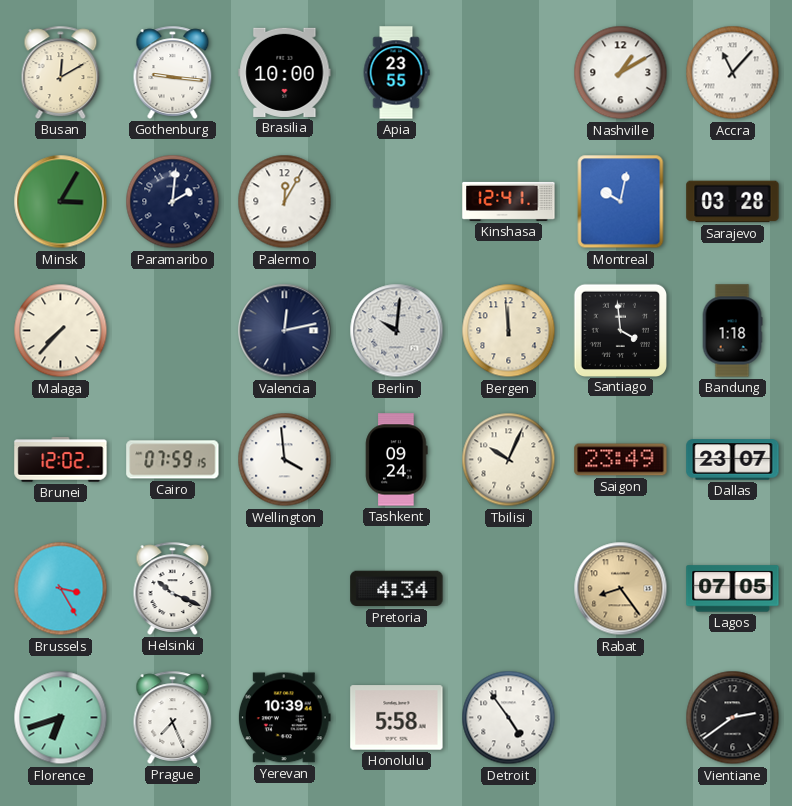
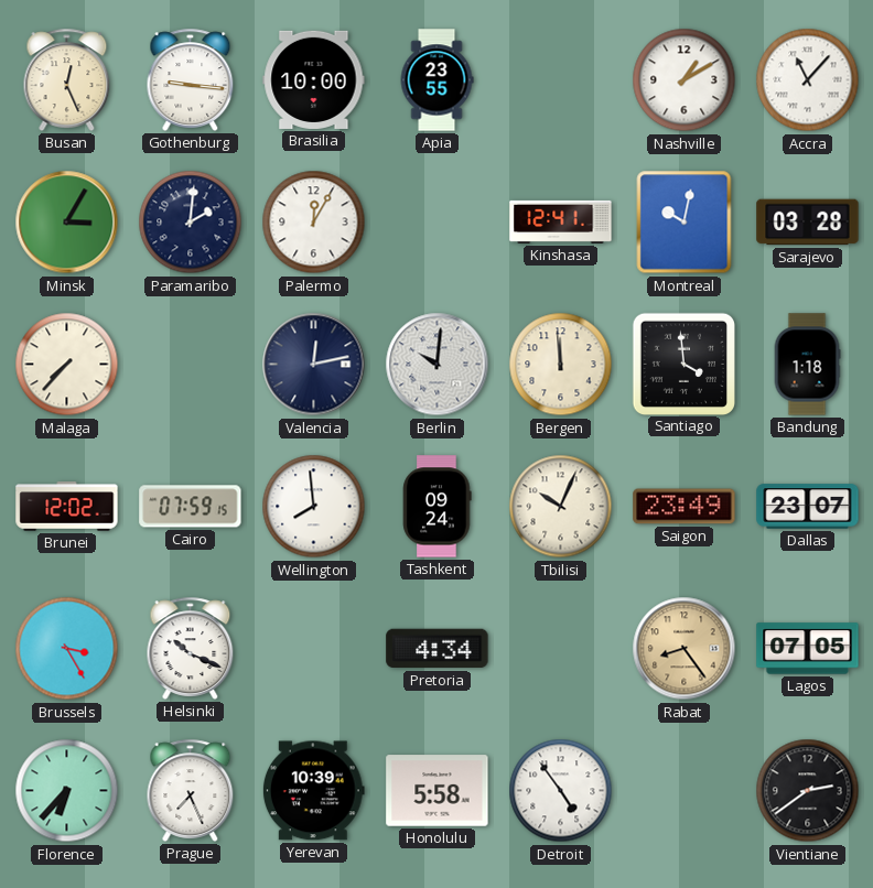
Busan: 12:10 -> 12:26 (67, 79)
Wellington: 3:59 -> 7:59 (314, 507)
Florence: 6:42 -> 6:37 (67, 791)
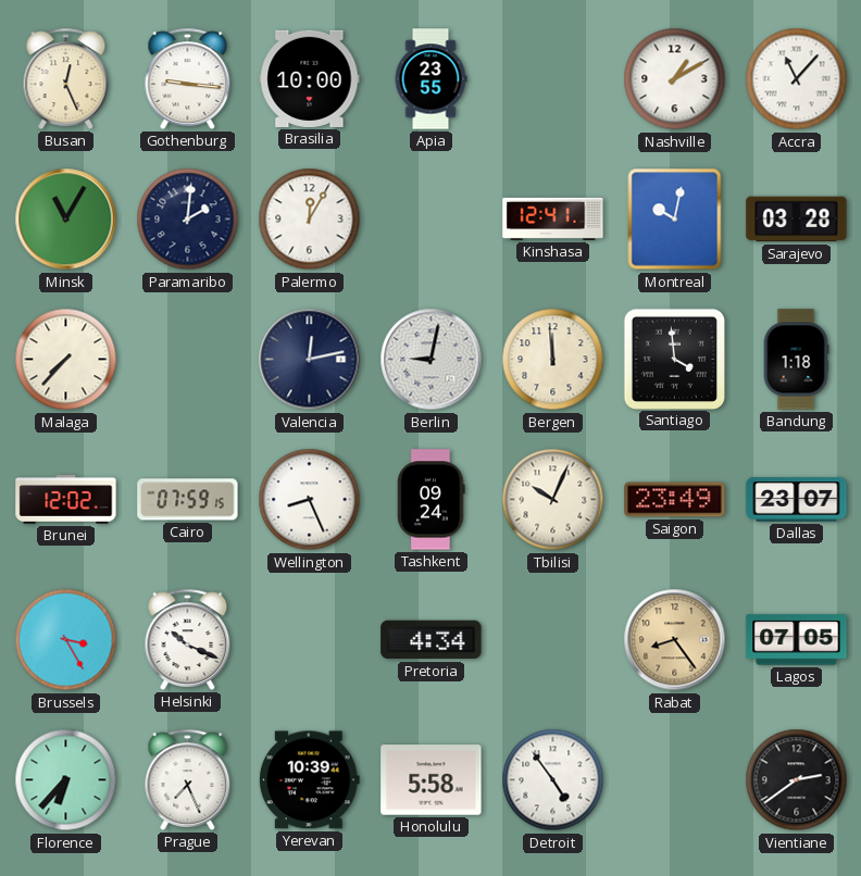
Minsk: 3:05 -> 11:05 (66, 220)
Berlin: 10:01 -> 9:02 (432, 360)
Wellington: 7:59 -> 8:26 (310, 500)
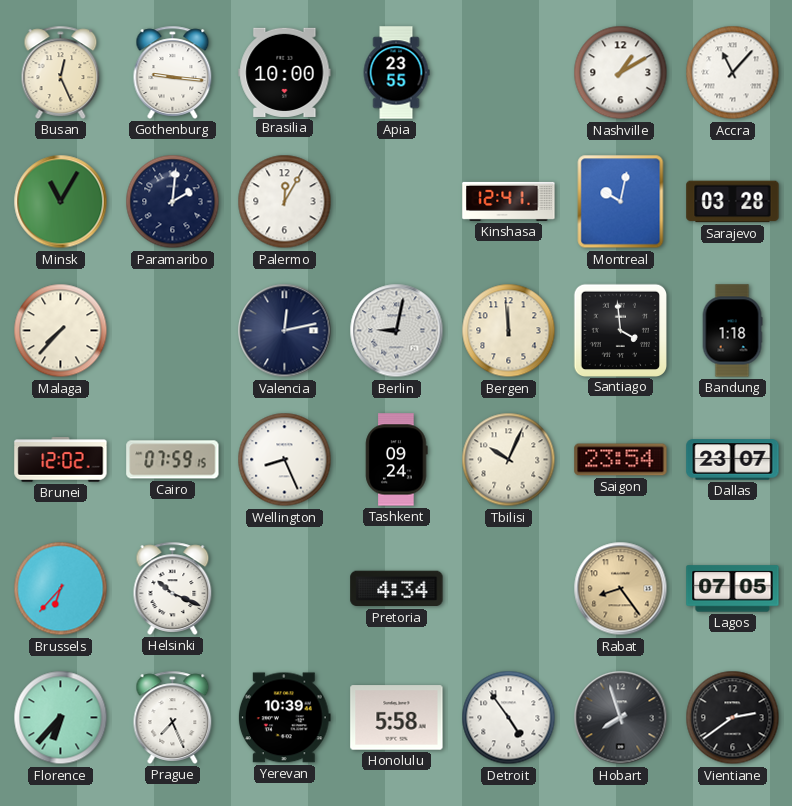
Saigon: 23:49 -> 23:54 (621, 460)
Brussels: 3:25 -> 6:37 (61, 589)
Hobart: none -> 7:57 (621, 718)
